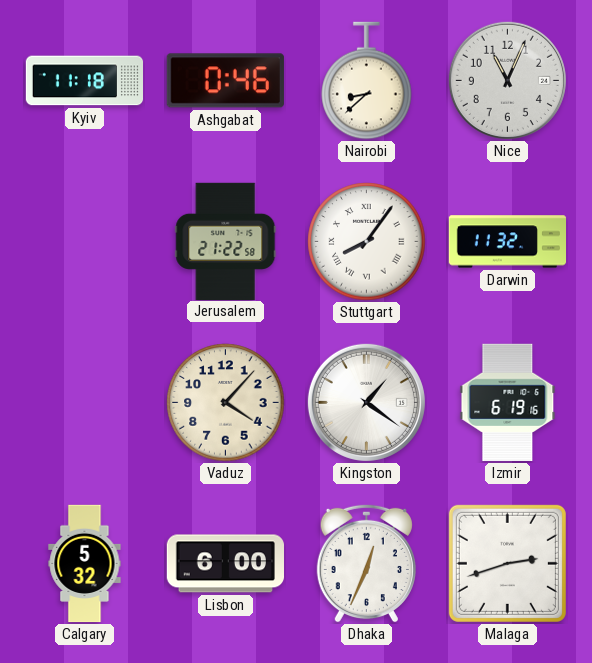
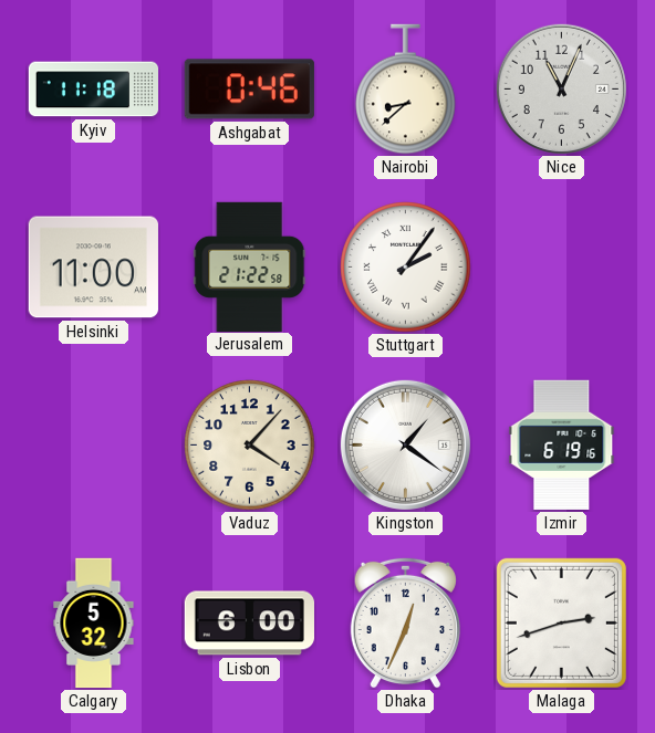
Helsinki: none -> 11:00 (93, 268)
Stuttgart: 8:06 -> 2:06 (406, 268)
Darwin: 11:32 -> none (508, 242)
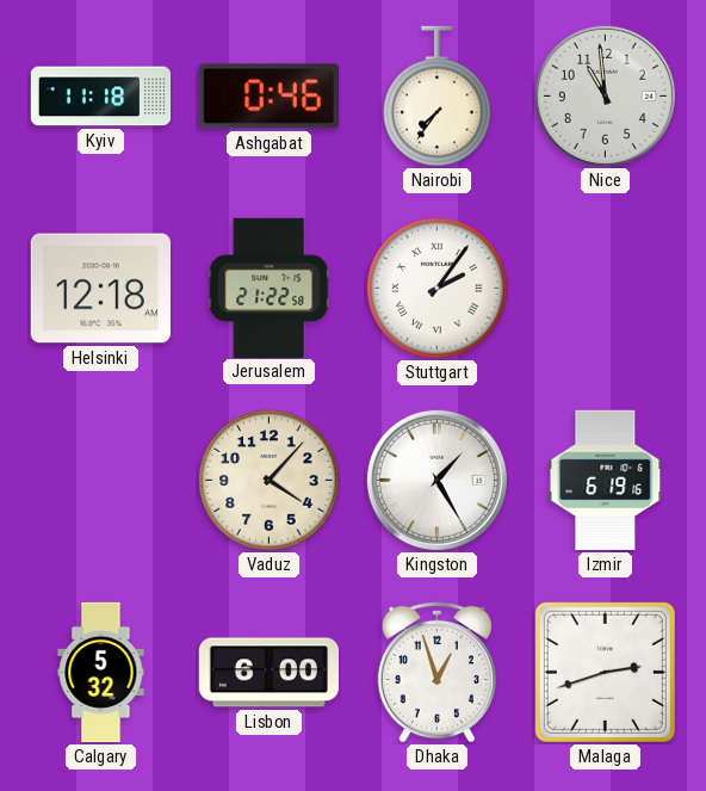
Nairobi: 8:38 -> 7:36 (438, 97)
Nice: 11:04 -> 10:59 (605, 95)
Helsinki: 11:00 -> 12:18 (100, 289)
Kingston: 1:21 -> 1:25 (436, 480)
Dhaka: 12:34 -> 12:57 (436, 672)
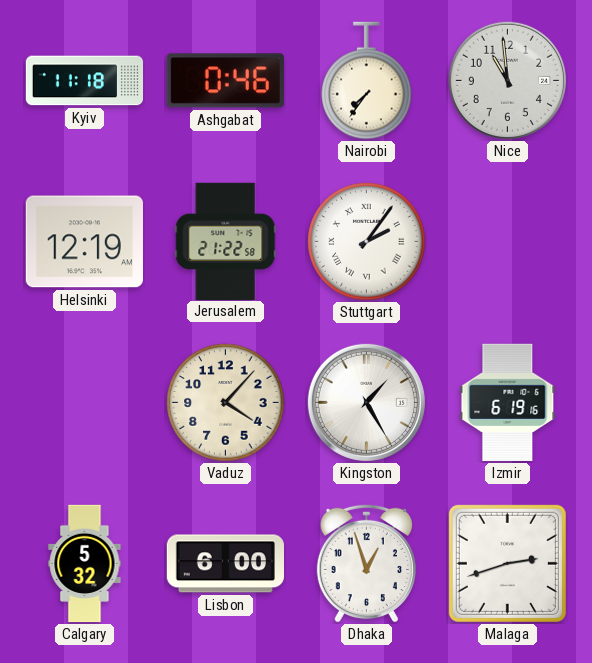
Helsinki: 12:18 -> 12:19 (84, 242)
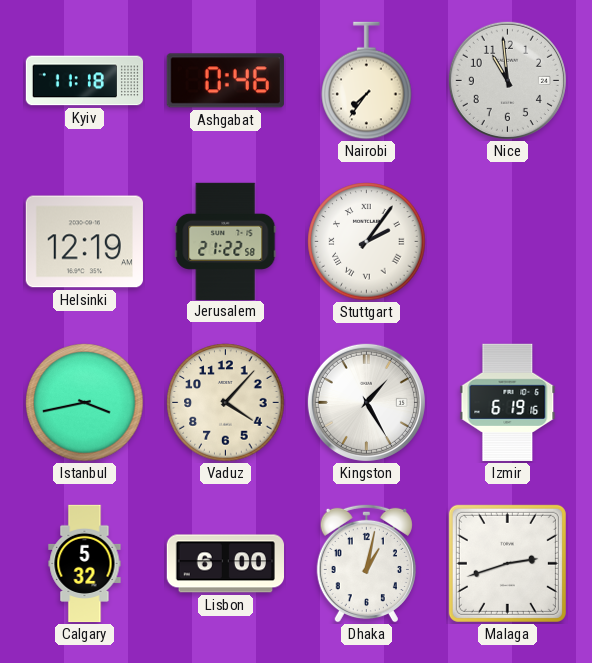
Istanbul: none -> 3:43 (85, 403)
Dhaka: 12:57 -> 1:02 (366, 563)
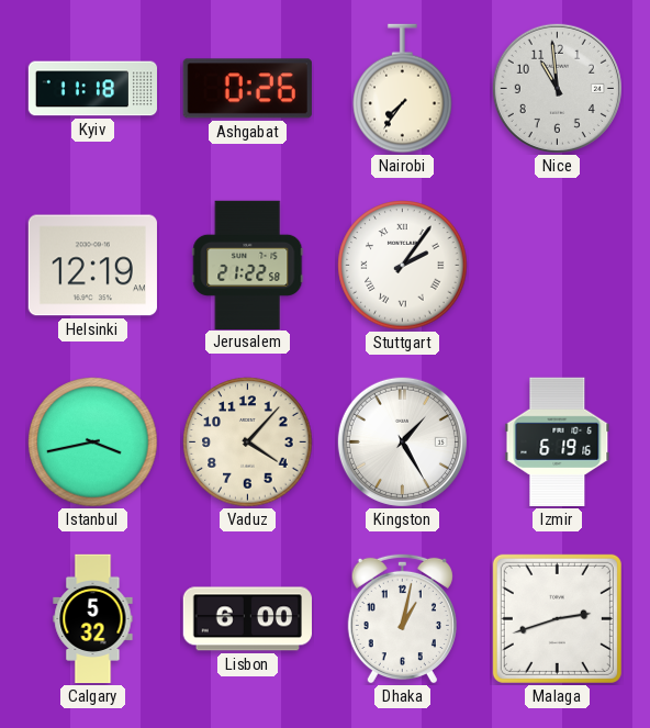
Ashgabat: 0:46 -> 0:26 (247, 89)
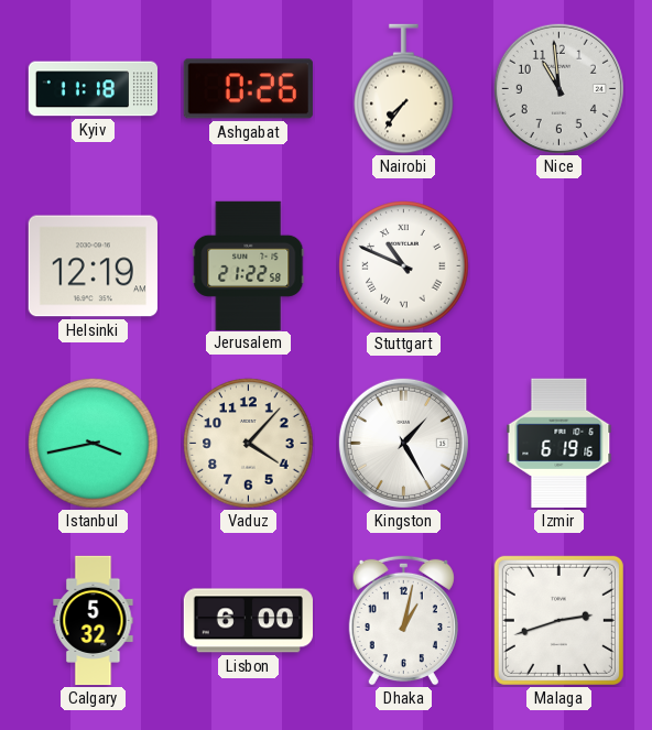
Stuttgart: 2:06 -> 10:49 (404, 266)
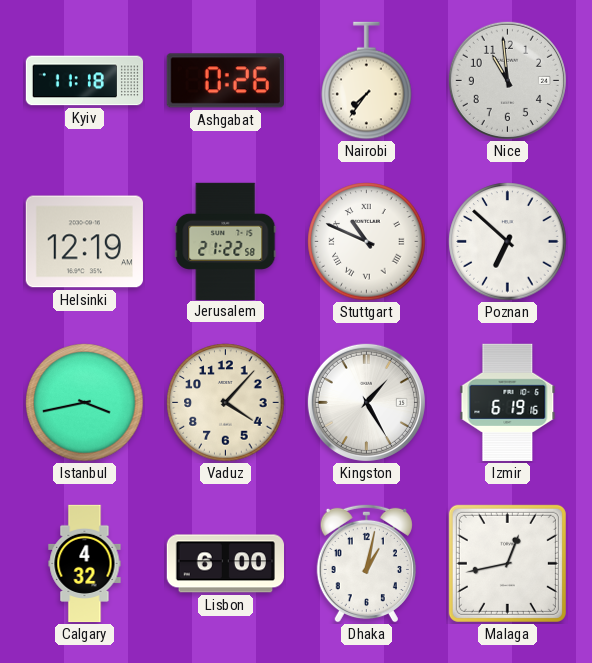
Poznan: none -> 6:52 (508, 242)
Calgary: 5:32 -> 4:32 (85, 564)
Malaga: 2:42 -> 12:43 (507, 563)
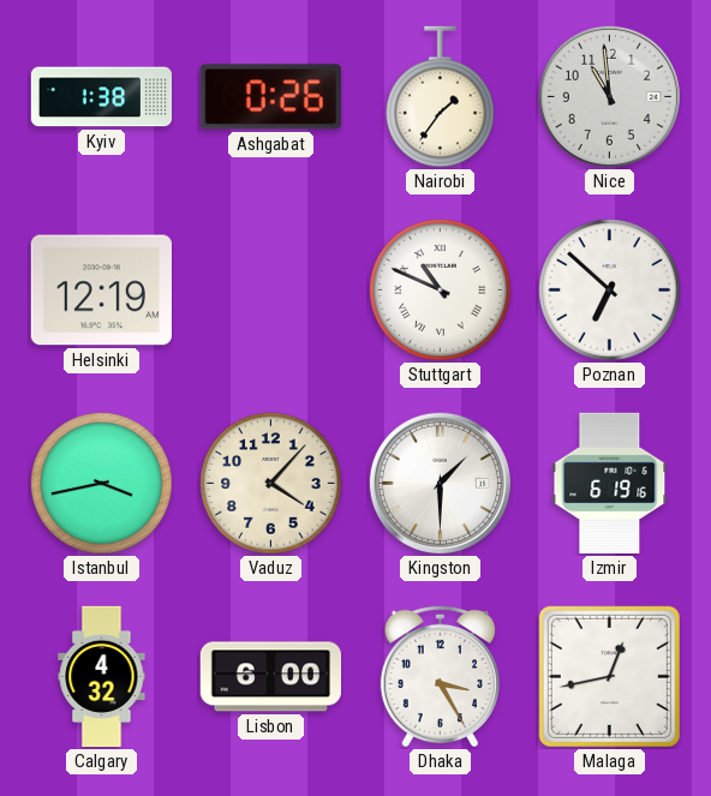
Kyiv: 11:18 -> 1:38 (102, 97)
Nairobi: 7:36 -> 1:36 (441, 97)
Jerusalem: 21:22 -> none (226, 241)
Kingston: 1:25 -> 1:30 (440, 483)
Dhaka: 1:02 -> 3:25 (440, 676)
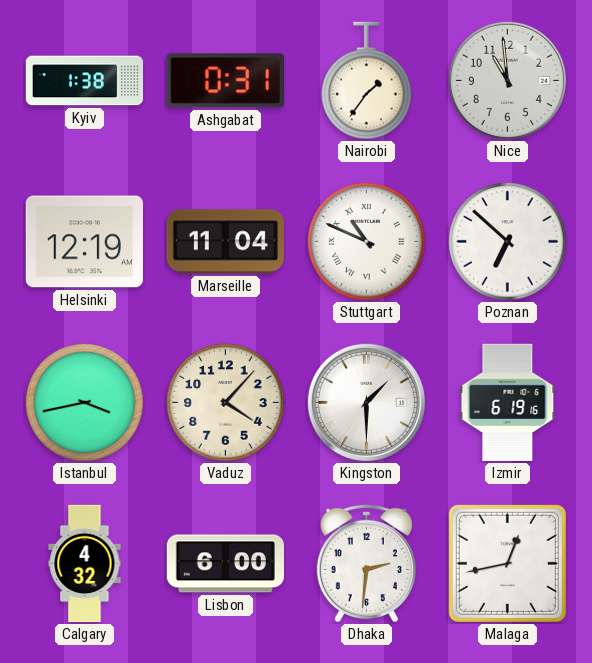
Ashgabat: 0:26 -> 0:31 (225, 81)
Marseille: none -> 11:04 (225, 242)
Dhaka: 3:25 -> 2:31 (366, 563)
